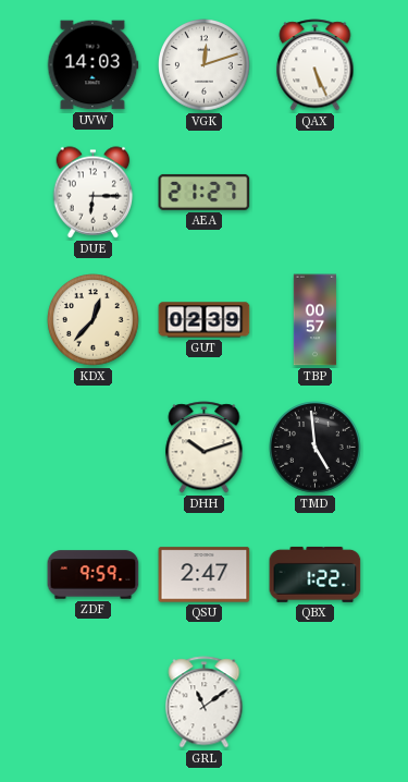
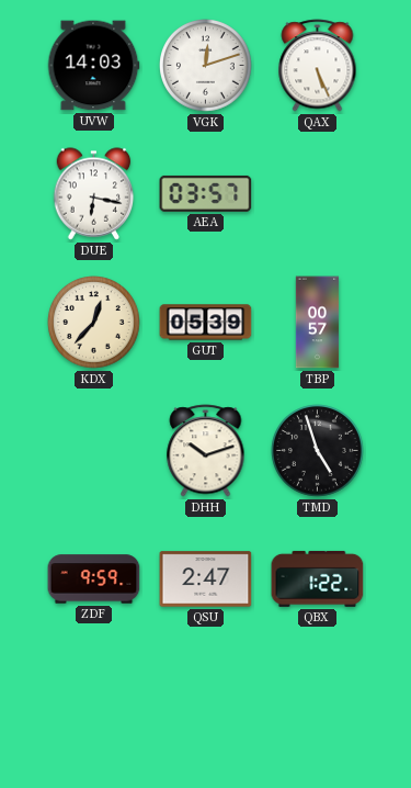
DUE: 6:15 -> 6:17 (94, 194)
AEA: 21:27 -> 03:57 (206, 193)
GUT: 02:39 -> 05:39 (206, 323)
TMD: 4:59 -> 4:57 (318, 451)
GRL: 11:09 -> none (205, 702)
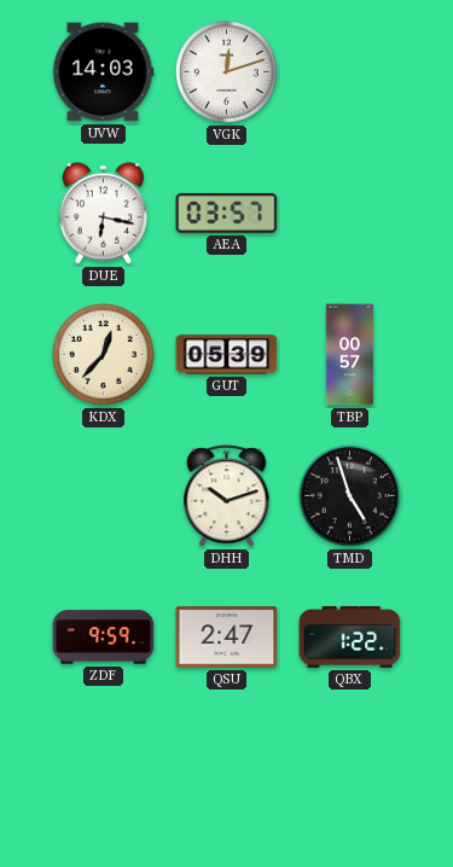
QAX: 5:26 -> none (318, 66)
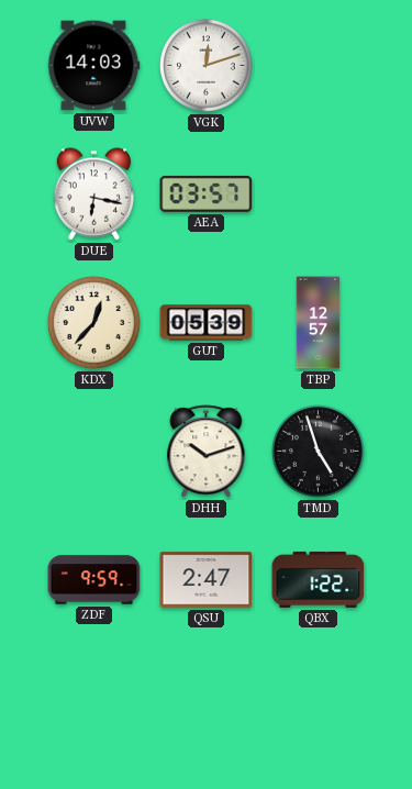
TBP: 00:57 -> 12:57 (319, 323)
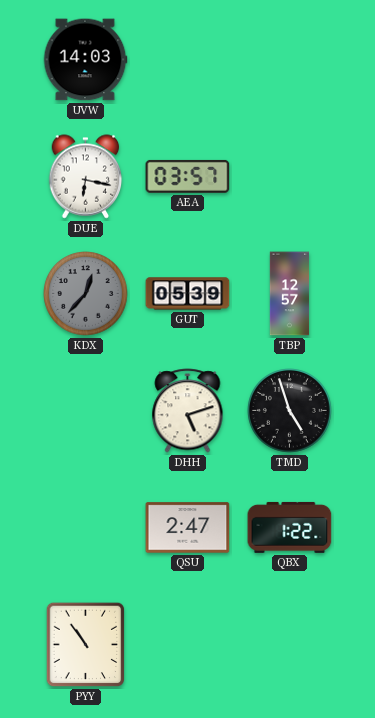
VGK: 12:12 -> none (207, 66)
KDX dial: cream -> grey (86, 294)
DHH: 10:12 -> 5:12 (188, 411)
ZDF: 9:59 -> none (94, 580)
PYY: none -> 10:54 (86, 645)
